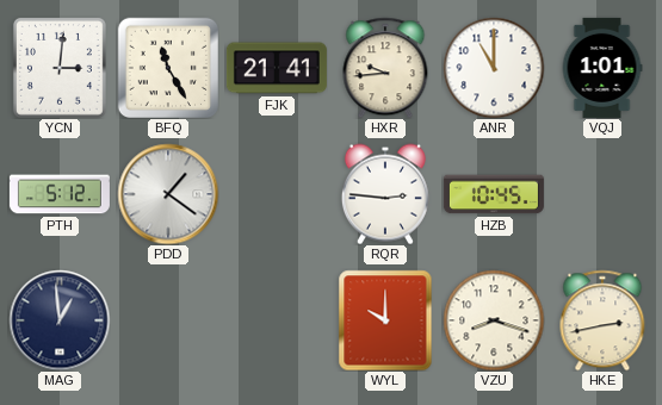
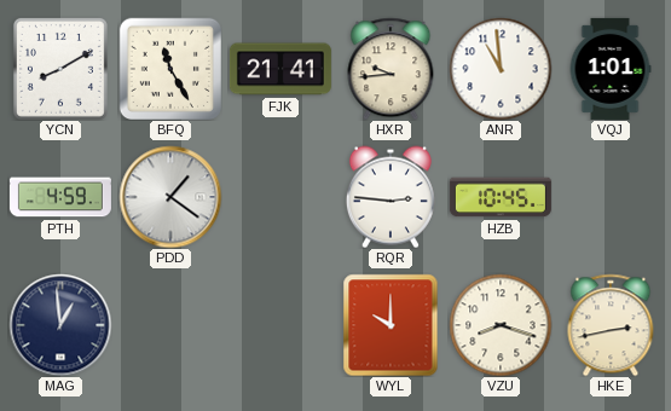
YCN: 3:01 -> 8:10 (60, 69)
ANR: 11:00 -> 10:59 (501, 69)
PTH: 5:12 -> 4:59 (60, 197)
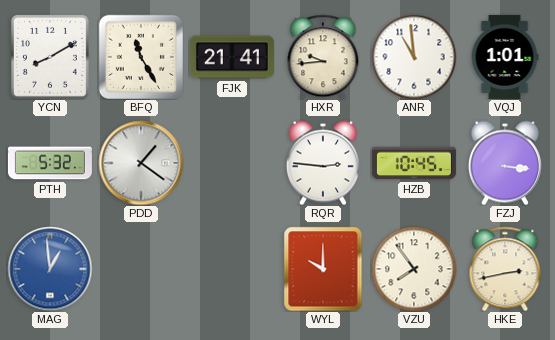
PTH: 4:59 -> 5:32 (50, 163)
FZJ: none -> 3:16 (505, 163)
MAG dial: navy -> blue (50, 269)
VZU: 8:18 -> 7:54 (414, 269)
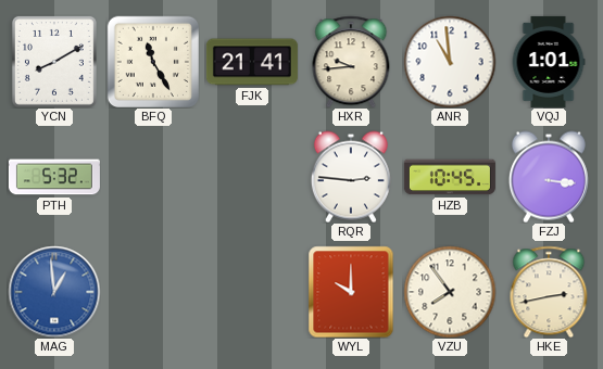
PDD: 1:21 -> none (141, 163)
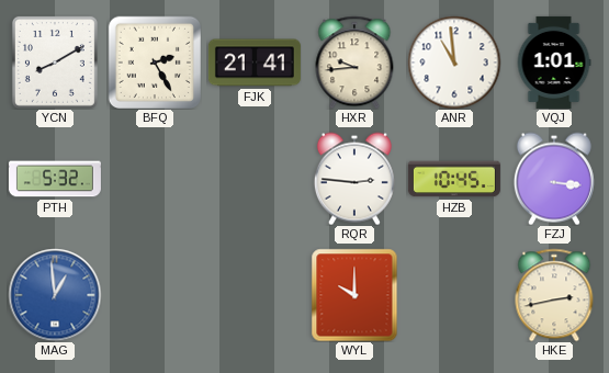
BFQ: 11:25 -> 2:25 (154, 61)
VZU: 7:54 -> none (450, 292)
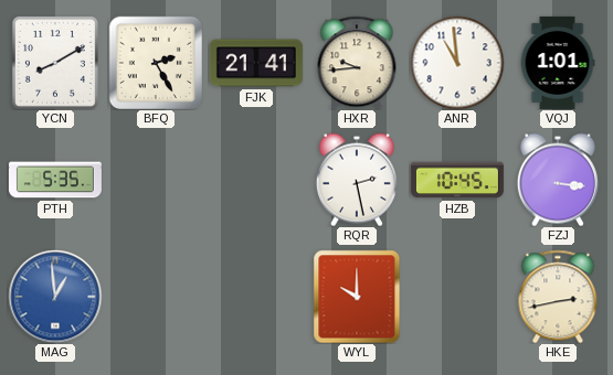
PTH: 5:32 -> 5:35 (55, 180)
RQR: 2:46 -> 2:28 (357, 180)
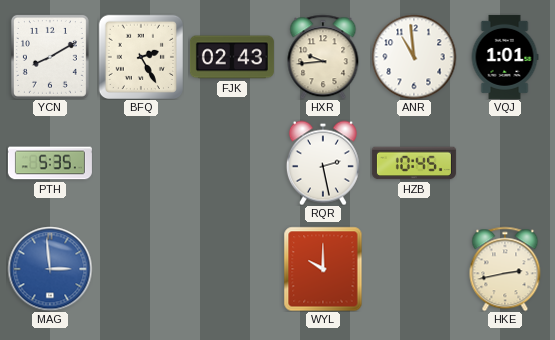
FJK: 21:41 -> 02:43 (232, 57)
FZJ: 3:16 -> none (558, 180)
MAG: 12:59 -> 2:59 (50, 269)
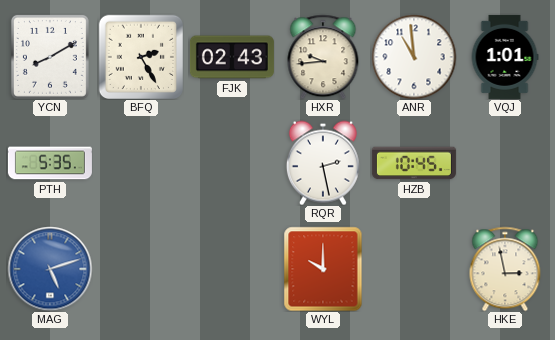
MAG: 2:59 -> 5:12 (50, 269)
HKE: 2:43 -> 2:58 (505, 269)
